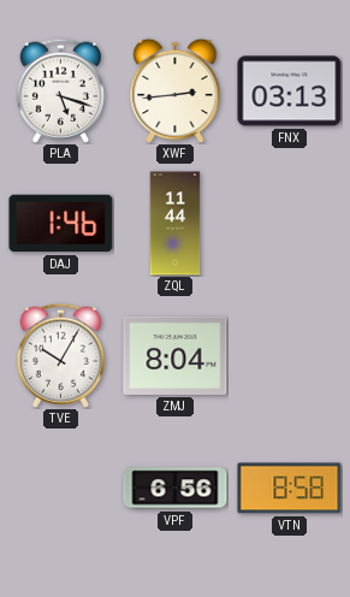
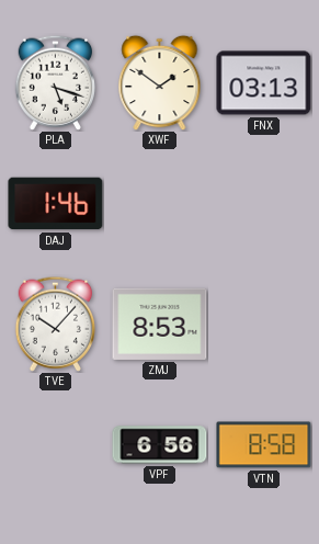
XWF: 2:44 -> 1:51 (160, 82)
ZQL: 11:44 -> none (176, 224)
TVE: 10:05 -> 10:07 (55, 324)
ZMJ: 8:04 -> 8:53 (160, 324)
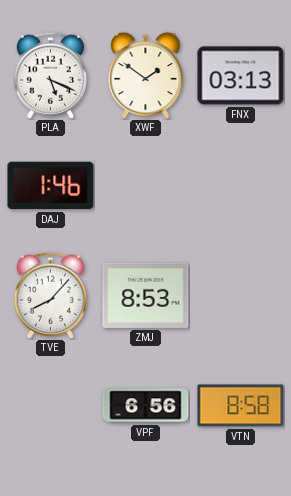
PLA: 5:18 -> 5:19 (50, 75)
TVE: 10:07 -> 8:07 (50, 295)
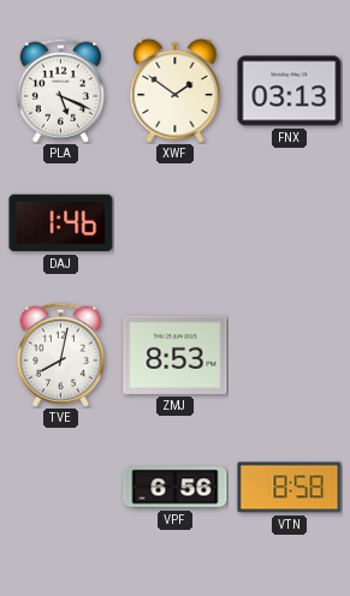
TVE: 8:07 -> 8:02 (60, 354)
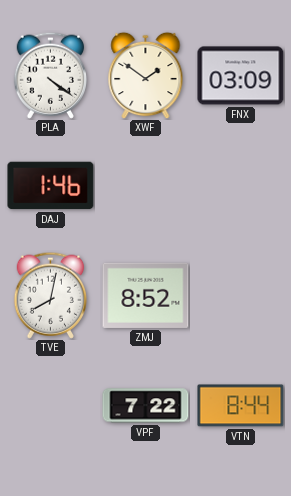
PLA: 5:19 -> 4:21 (50, 75)
FNX: 03:13 -> 03:09 (241, 76)
ZMJ: 8:53 -> 8:52 (146, 295)
VPF: 6:56 -> 7:22 (146, 406)
VTN: 8:58 -> 8:44 (241, 406)
